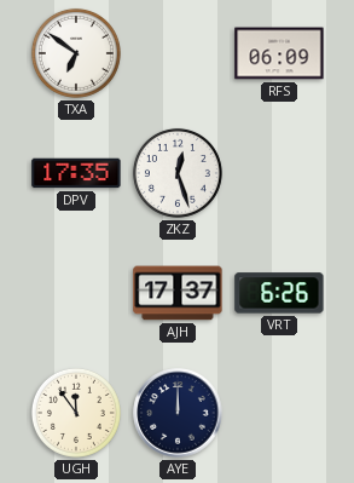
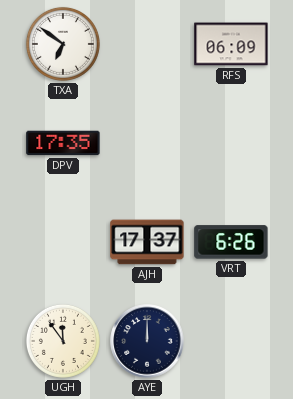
ZKZ: 12:27 -> none (178, 173)
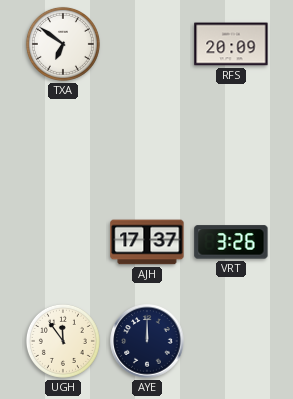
RFS: 06:09 -> 20:09 (231, 44)
DPV: 17:35 -> none (63, 143)
VRT: 6:26 -> 3:26 (231, 242)
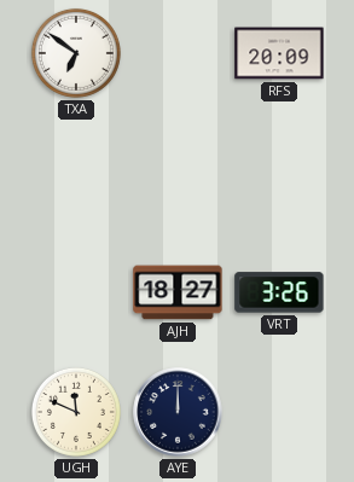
AJH: 17:37 -> 18:27 (178, 292)
UGH: 11:54 -> 11:49 (76, 412)
